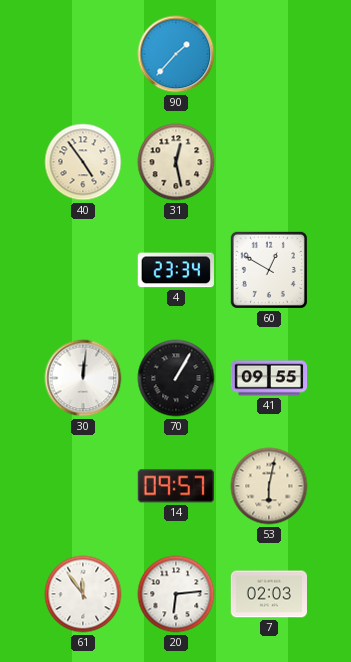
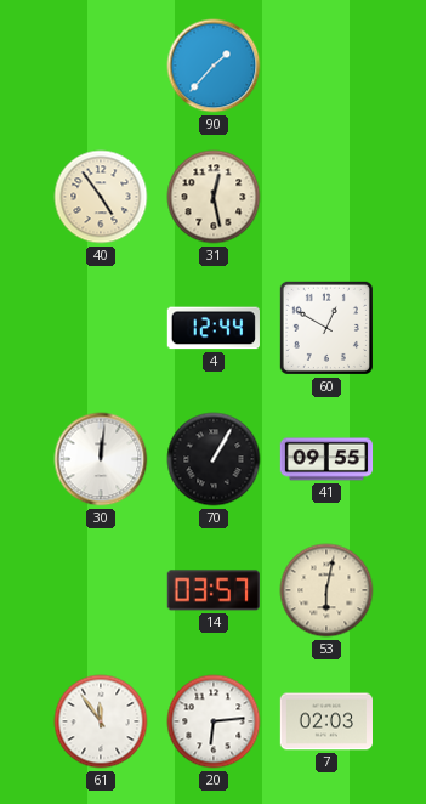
4: 23:34 -> 12:44 (214, 328)
14: 09:57 -> 03:57 (212, 590)
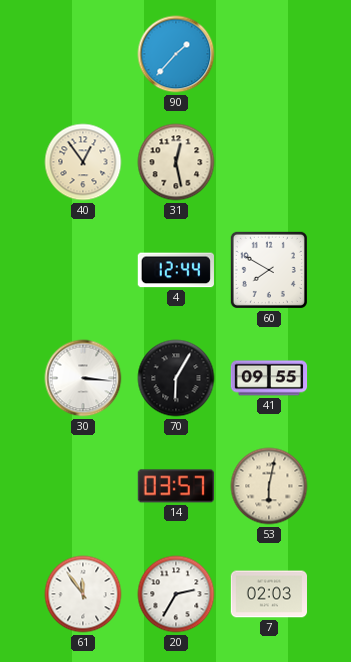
40: 4:54 -> 12:54 (83, 162)
60: 12:50 -> 7:50 (269, 270)
30: 12:01 -> 3:16 (83, 378)
70: 1:05 -> 6:05 (176, 378)
20: 6:14 -> 2:35 (176, 594)
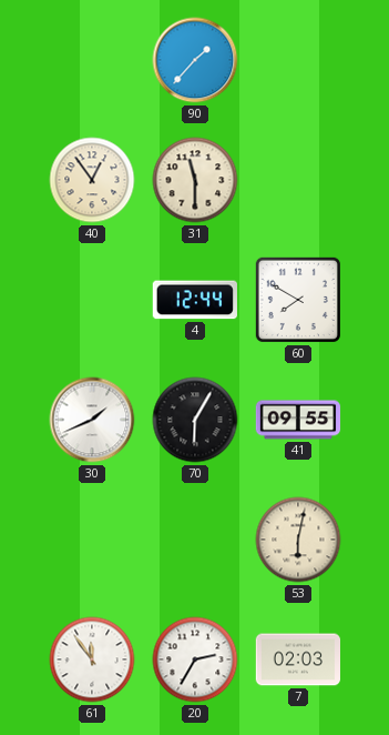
31: 12:28 -> 11:30 (195, 180)
30: 3:16 -> 1:41 (92, 420)
14: 03:57 -> none (175, 486)
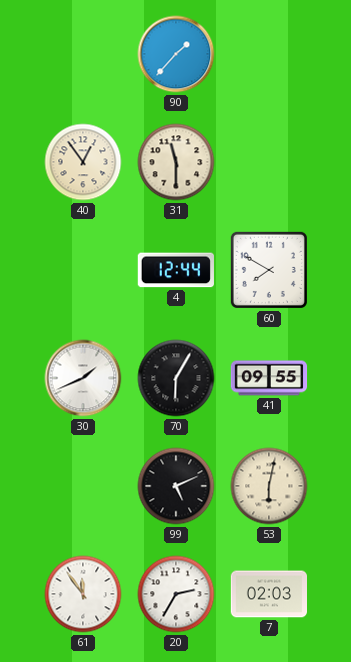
99: none -> 5:11 (176, 486)
